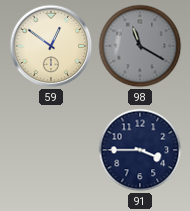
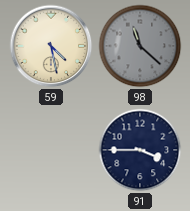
59: 12:51 -> 4:28 (51, 46)
98: 11:20 -> 11:22 (140, 46)
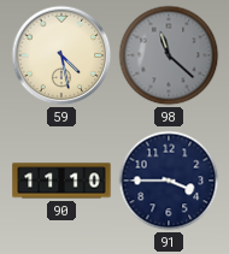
90: none -> 11:10 (61, 181)
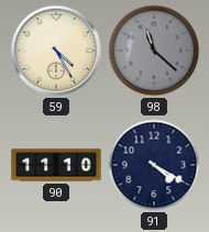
59: 4:28 -> 4:25 (56, 51)
91: 3:45 -> 4:20 (154, 165)
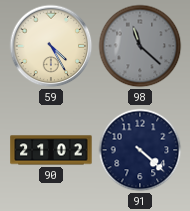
90: 11:10 -> 21:02 (51, 150)
91: 4:20 -> 4:22 (140, 150)
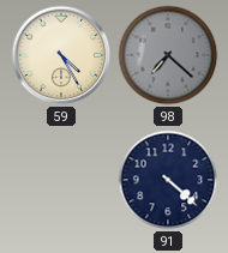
98: 11:22 -> 7:22 (168, 55)
90: 21:02 -> none (51, 150)
